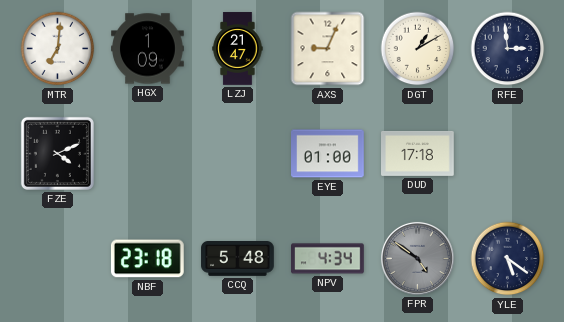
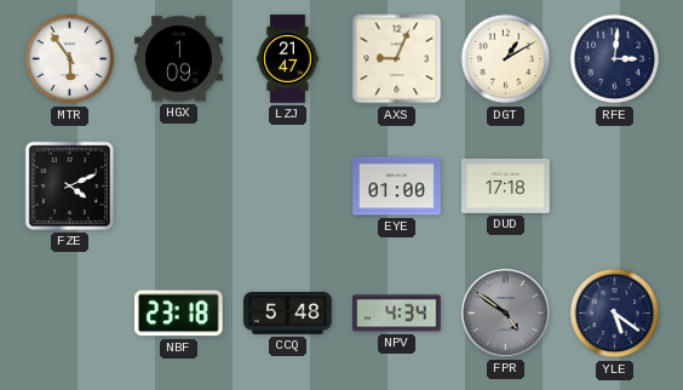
MTR: 7:01 -> 5:54 (70, 59)
RFE: 2:59 -> 3:01 (615, 59)
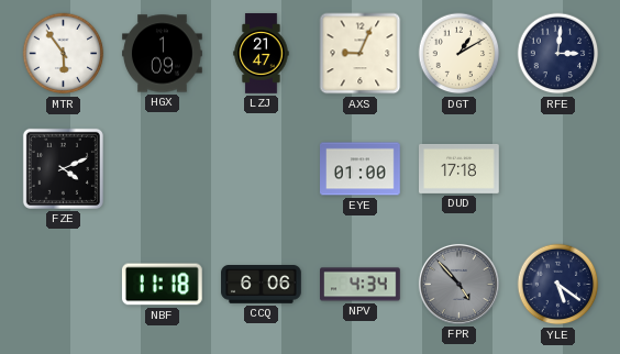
NBF: 23:18 -> 11:18 (162, 285)
CCQ: 5:48 -> 6:06 (262, 285)
FPR: 4:51 -> 4:53 (458, 284)
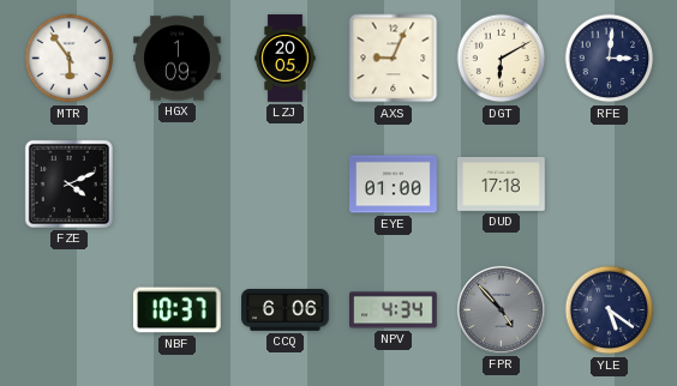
LZJ: 21:47 -> 20:05 (286, 59)
DGT: 1:10 -> 6:10 (502, 59)
NBF: 11:18 -> 10:37 (176, 310)
